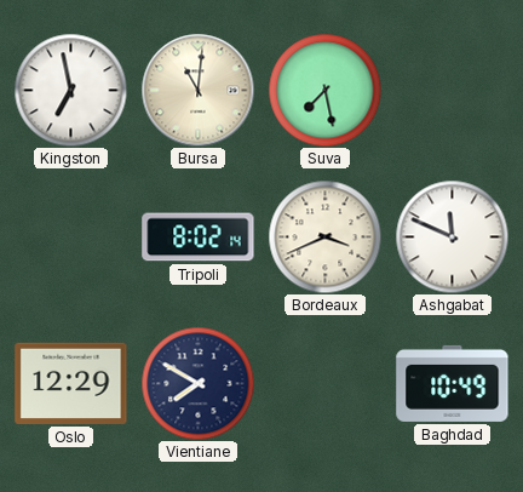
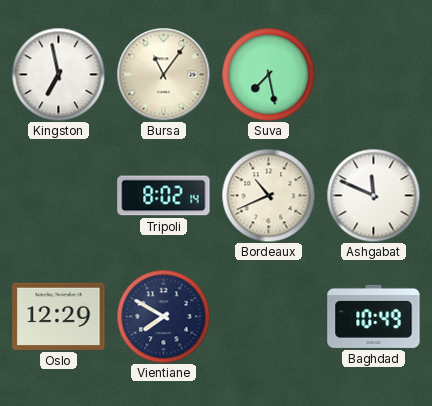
Bursa: 11:01 -> 11:06 (163, 74)
Bordeaux: 3:41 -> 10:41 (268, 195)
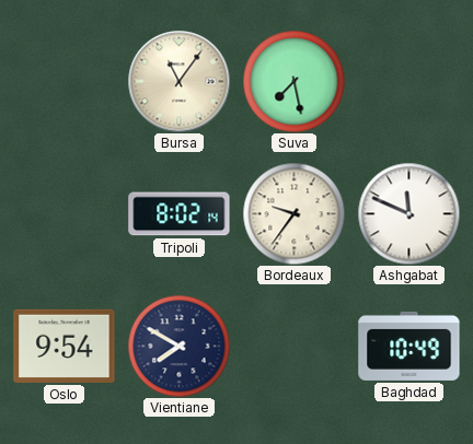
Kingston: 6:58 -> none (58, 74)
Bordeaux: 10:41 -> 9:36 (293, 213)
Oslo: 12:29 -> 9:54 (65, 346)
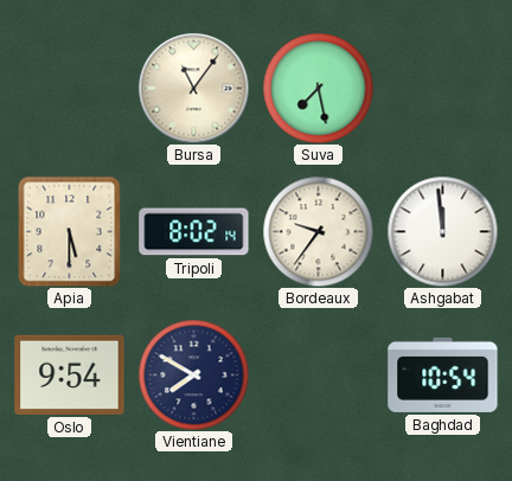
Apia: none -> 5:30 (70, 231)
Ashgabat: 11:49 -> 11:59 (442, 231)
Baghdad: 10:49 -> 10:54 (443, 374)
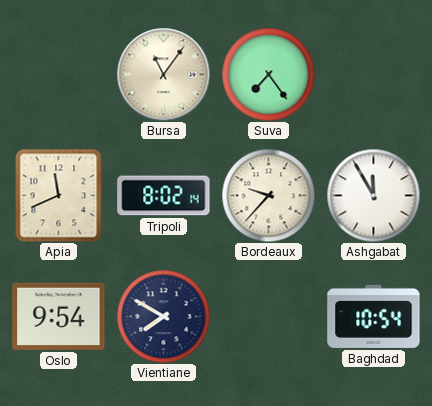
Suva: 7:28 -> 7:24 (268, 74)
Apia: 5:30 -> 11:41 (59, 195)
Bordeaux: 9:36 -> 9:37 (268, 195)
Ashgabat: 11:59 -> 11:55 (373, 195)
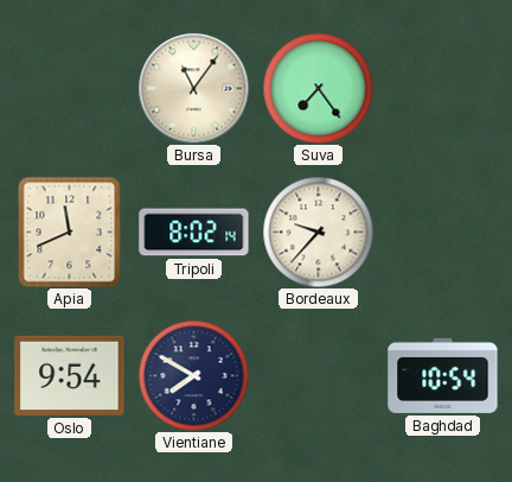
Ashgabat: 11:55 -> none (373, 195)
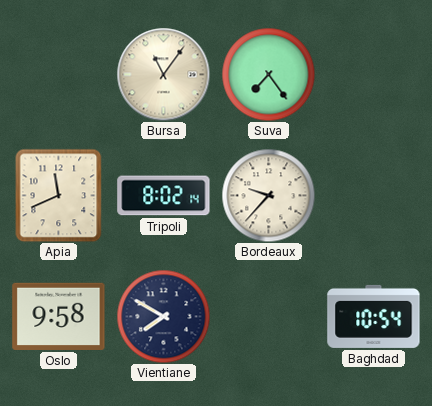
Oslo: 9:54 -> 9:58 (59, 316)
